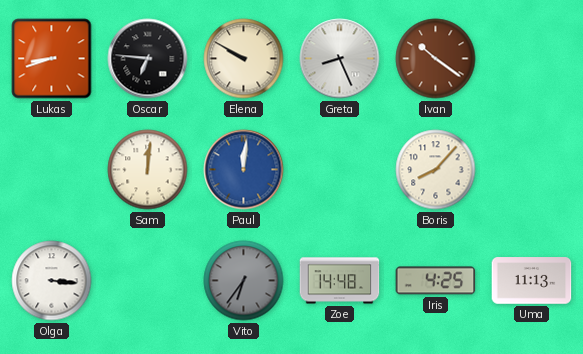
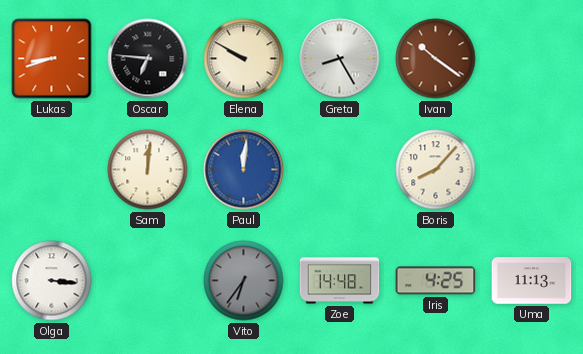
Greta: 8:26 -> 8:25 (340, 59)
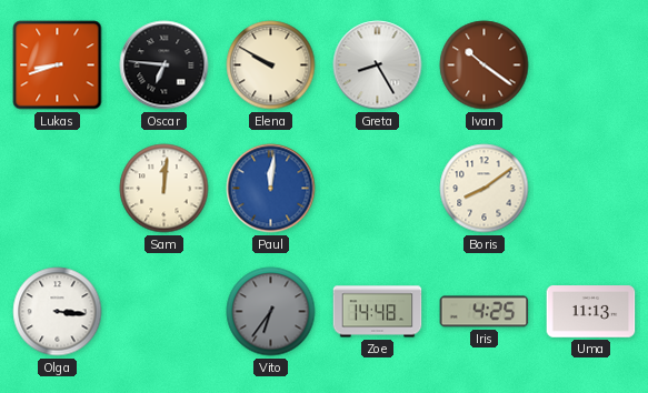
Boris: 8:07 -> 8:09 (485, 189)
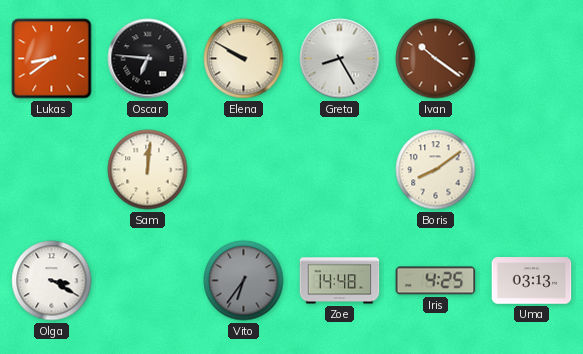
Lukas: 8:42 -> 8:39 (52, 59)
Paul: 12:01 -> none (271, 189)
Olga: 3:16 -> 3:20 (52, 281)
Uma: 11:13 -> 03:13 (532, 281)
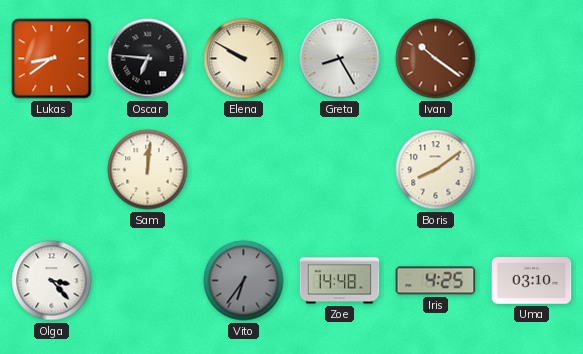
Olga: 3:20 -> 3:23 (52, 281)
Uma: 03:13 -> 03:10 (532, 281)
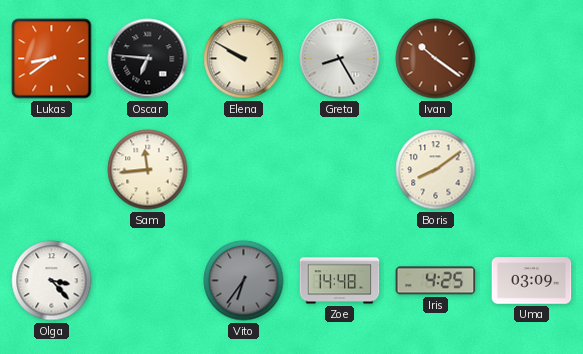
Sam: 12:01 -> 11:44 (148, 170)
Uma: 03:10 -> 03:09 (532, 281)
